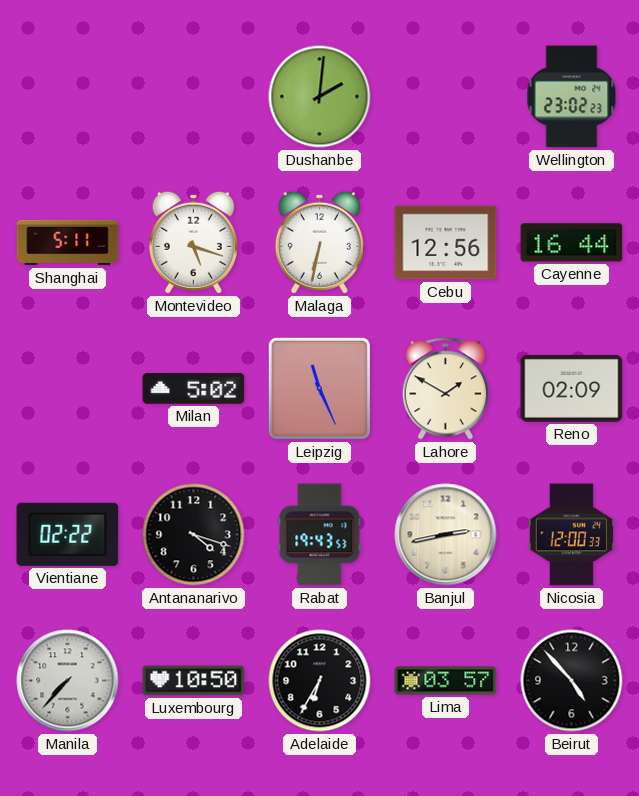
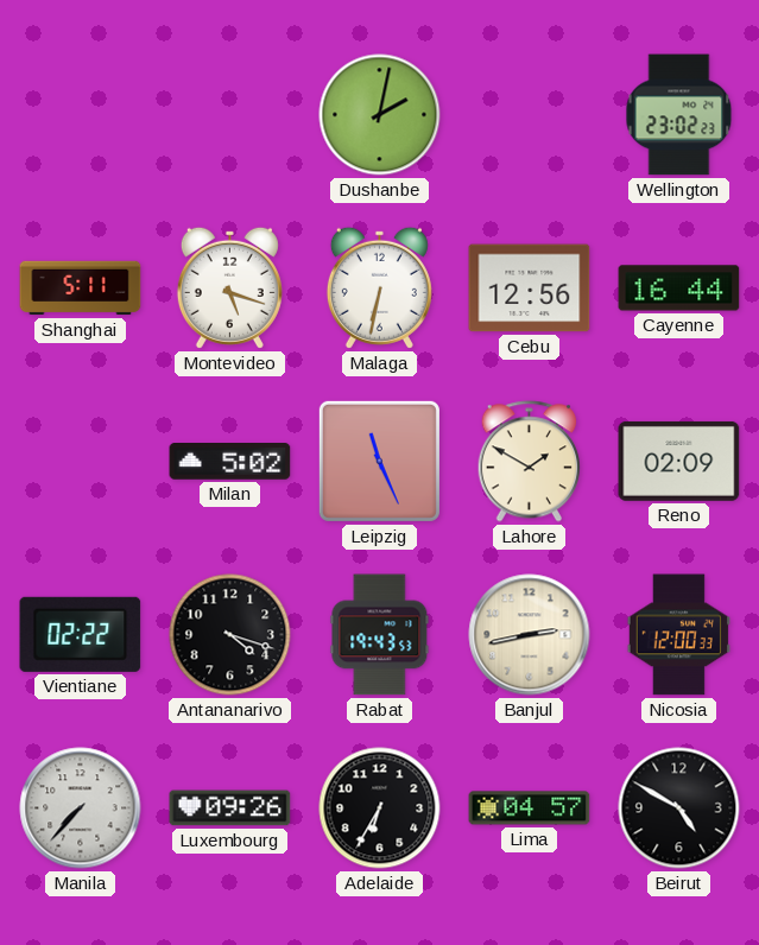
Dushanbe: 2:01 -> 2:02 (380, 115)
Luxembourg: 10:50 -> 09:26 (230, 808)
Lima: 03:57 -> 04:57 (530, 808)
Beirut: 4:53 -> 4:50 (679, 808)
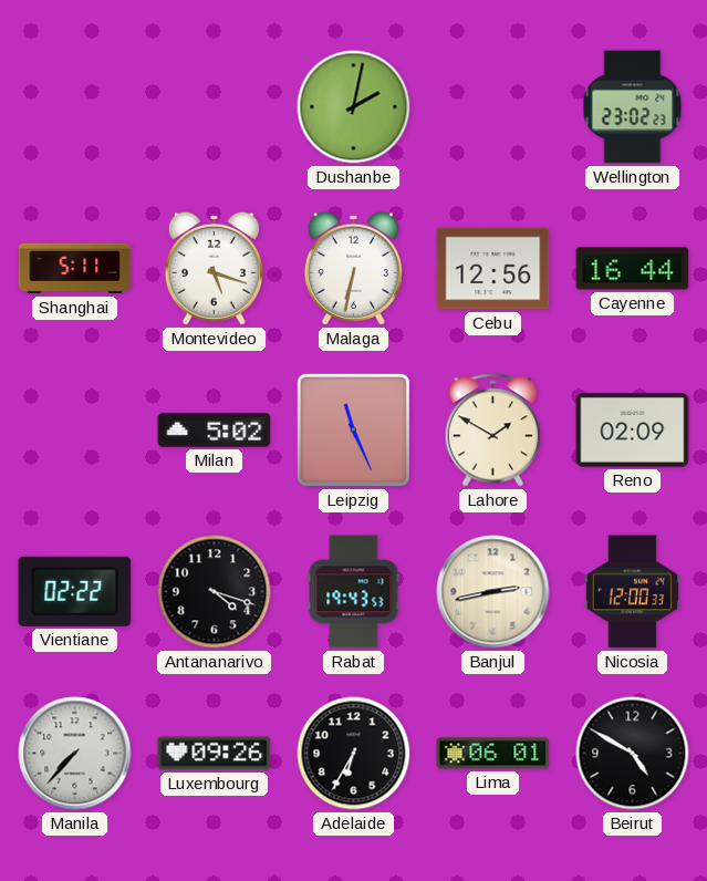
Lima: 04:57 -> 06:01 (493, 754)
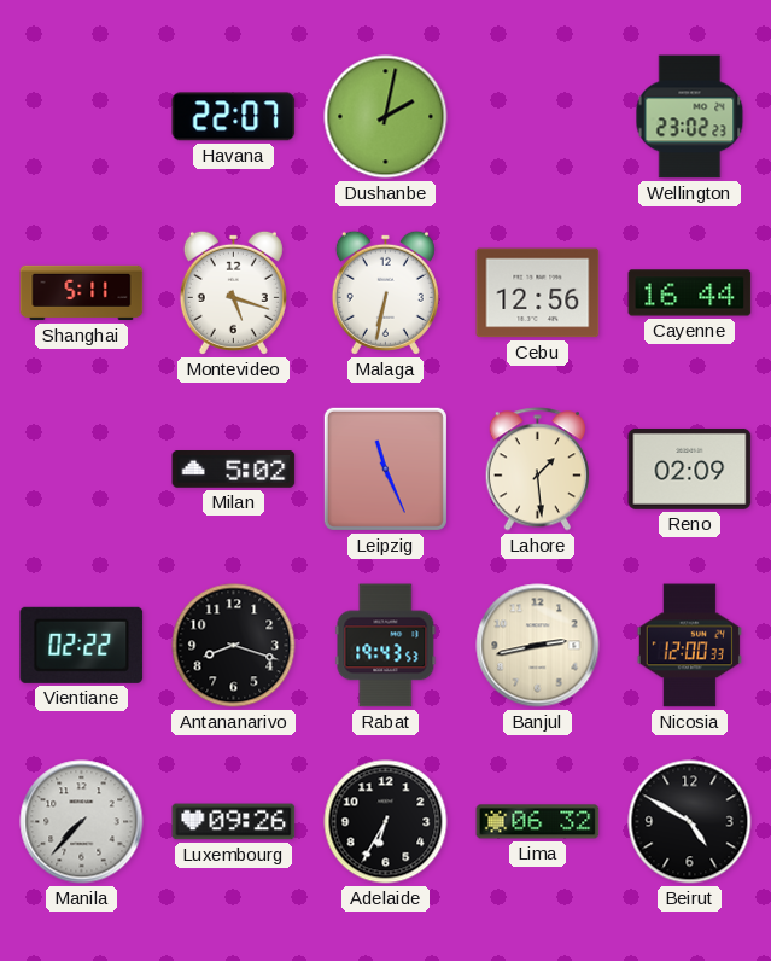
Havana: none -> 22:07 (234, 117)
Lahore: 1:50 -> 1:29 (538, 470)
Antananarivo: 4:18 -> 8:18 (234, 646)
Lima: 06:01 -> 06:32 (538, 822)
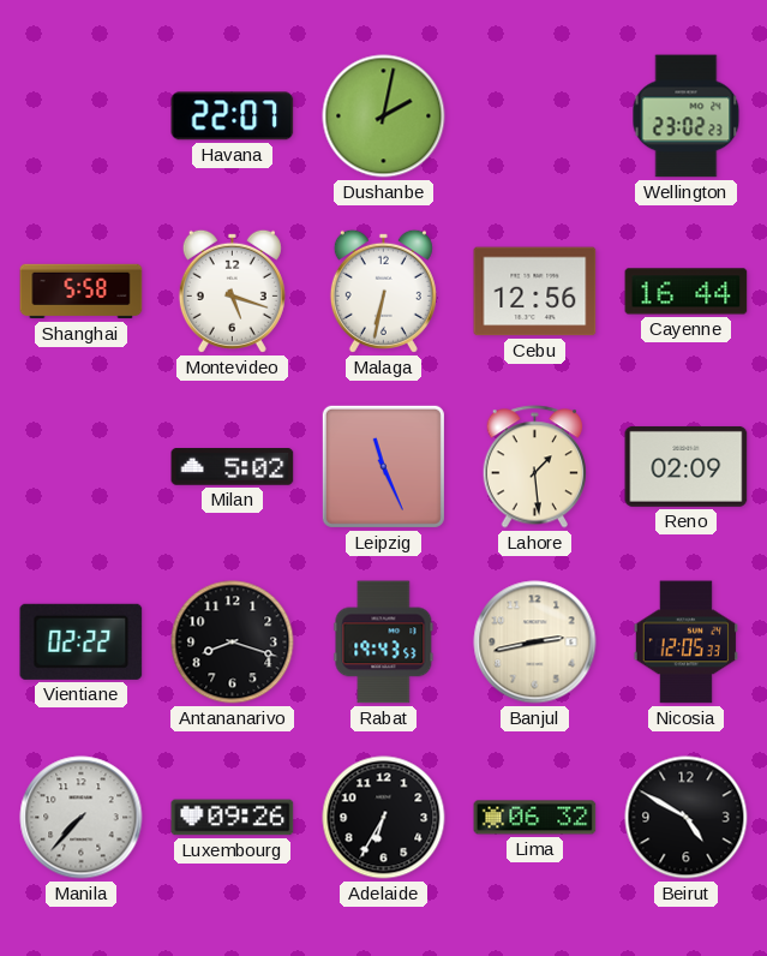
Shanghai: 5:11 -> 5:58 (82, 292)
Nicosia: 12:00 -> 12:05 (685, 643)
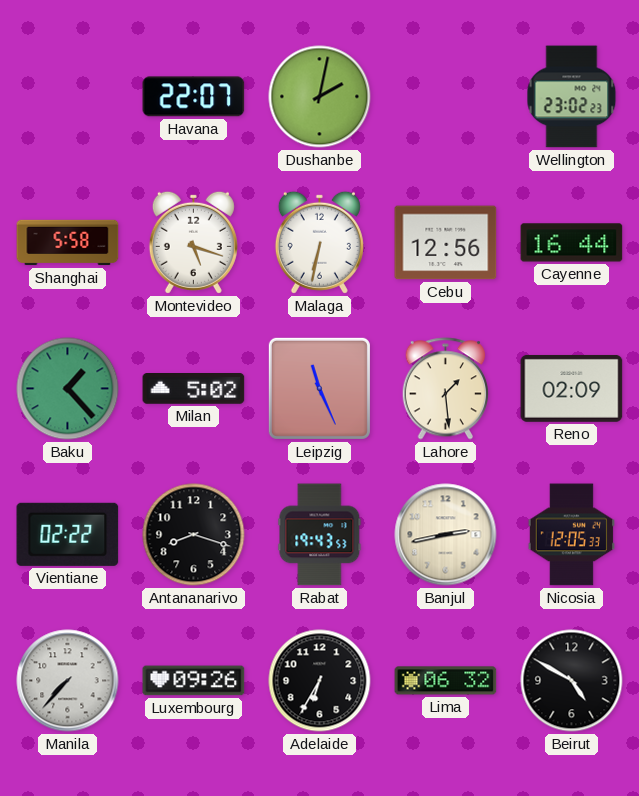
Baku: none -> 1:23 (68, 389)
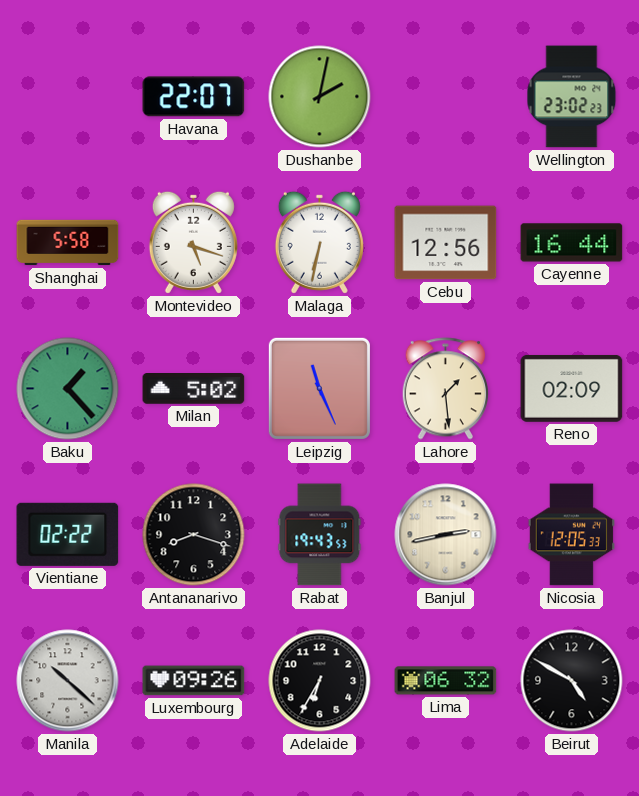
Manila: 7:37 -> 10:22 (68, 681)
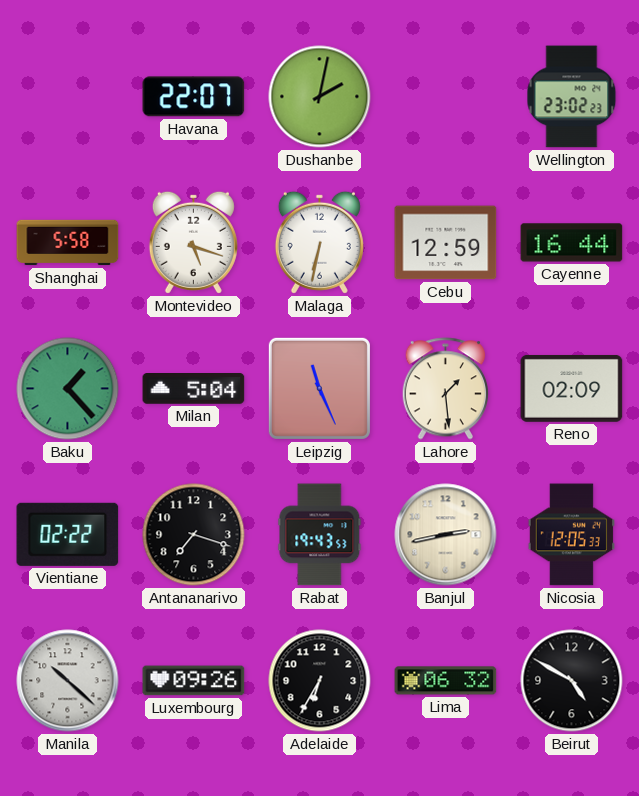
Cebu: 12:56 -> 12:59 (446, 243)
Milan: 5:02 -> 5:04 (194, 389)
Antananarivo: 8:18 -> 7:18 (194, 535)
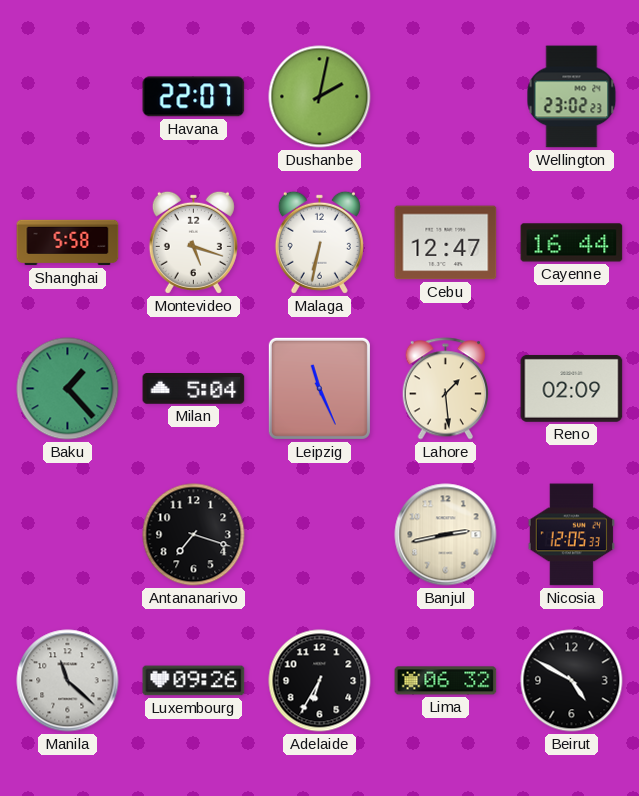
Cebu: 12:59 -> 12:47 (446, 243)
Vientiane: 02:22 -> none (68, 534)
Rabat: 19:43 -> none (320, 535)
Manila: 10:22 -> 11:22 (68, 681)
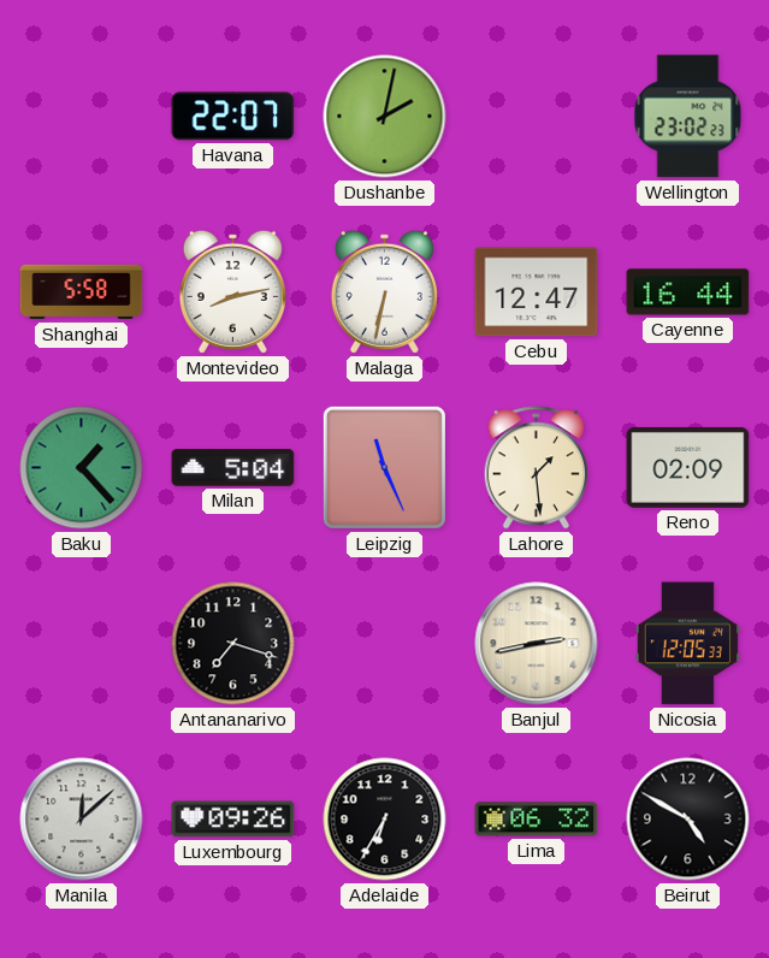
Montevideo: 5:18 -> 8:13 (232, 291)
Manila: 11:22 -> 12:08 (82, 820)
